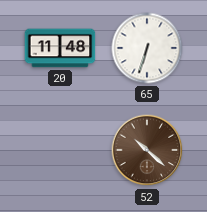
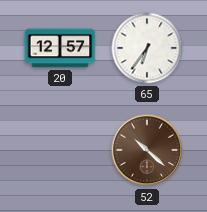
20: 11:48 -> 12:57 (60, 48)
65: 6:33 -> 6:36 (147, 48)
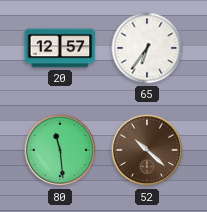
80: none -> 11:29 (60, 150)
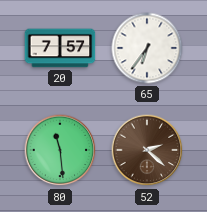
20: 12:57 -> 7:57 (60, 48)
52: 10:22 -> 2:22 (147, 150)
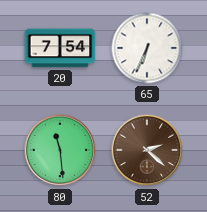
20: 7:57 -> 7:54 (60, 48)
65: 6:36 -> 6:34 (147, 48)
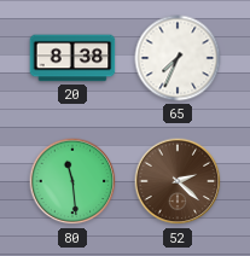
20: 7:54 -> 8:38 (72, 58)
65: 6:34 -> 7:34 (178, 58)
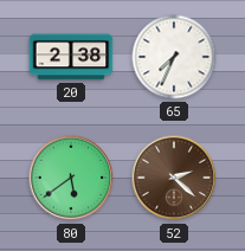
20: 8:38 -> 2:38 (71, 57)
80: 11:29 -> 5:39 (71, 178)
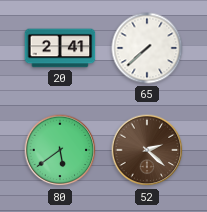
20: 2:38 -> 2:41 (60, 48)
65: 7:34 -> 7:38 (147, 48)
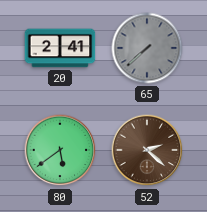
65 dial: white -> grey (147, 48)
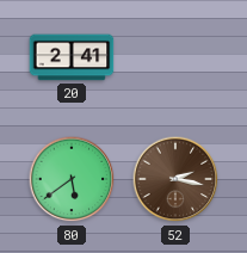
65: 7:38 -> none (147, 48)
52: 2:22 -> 2:17 (175, 179)
